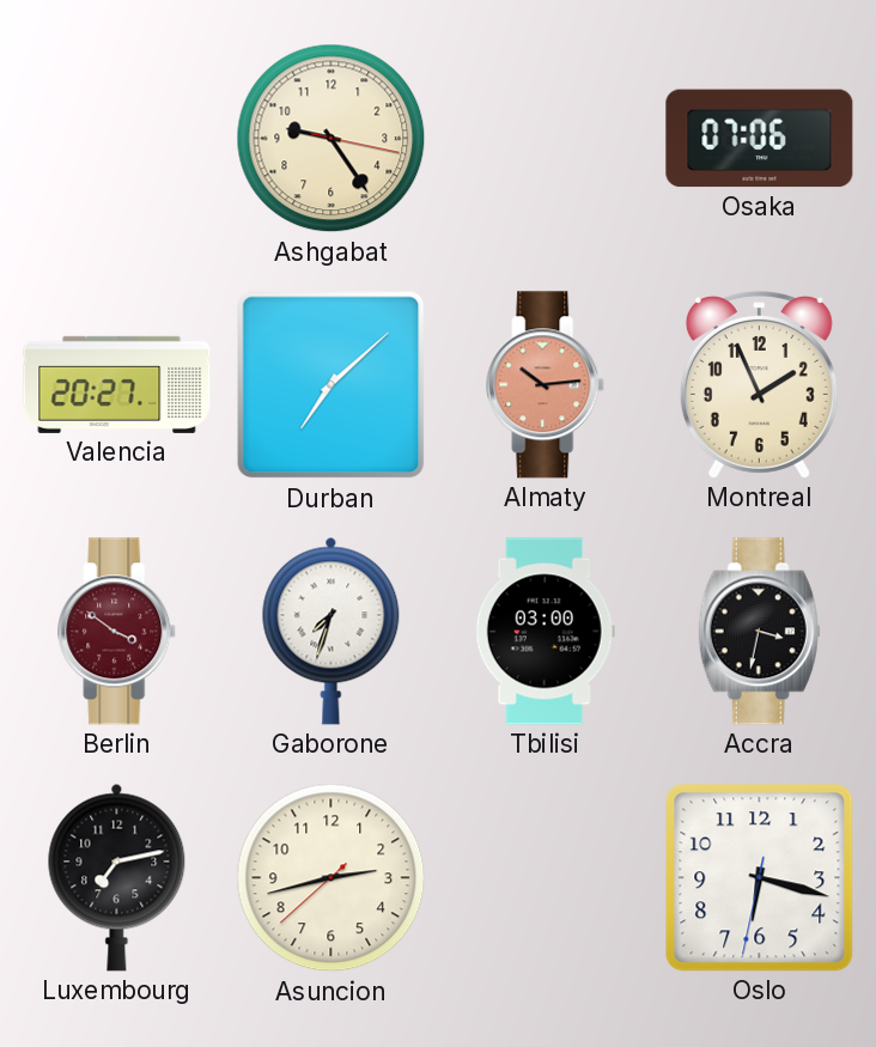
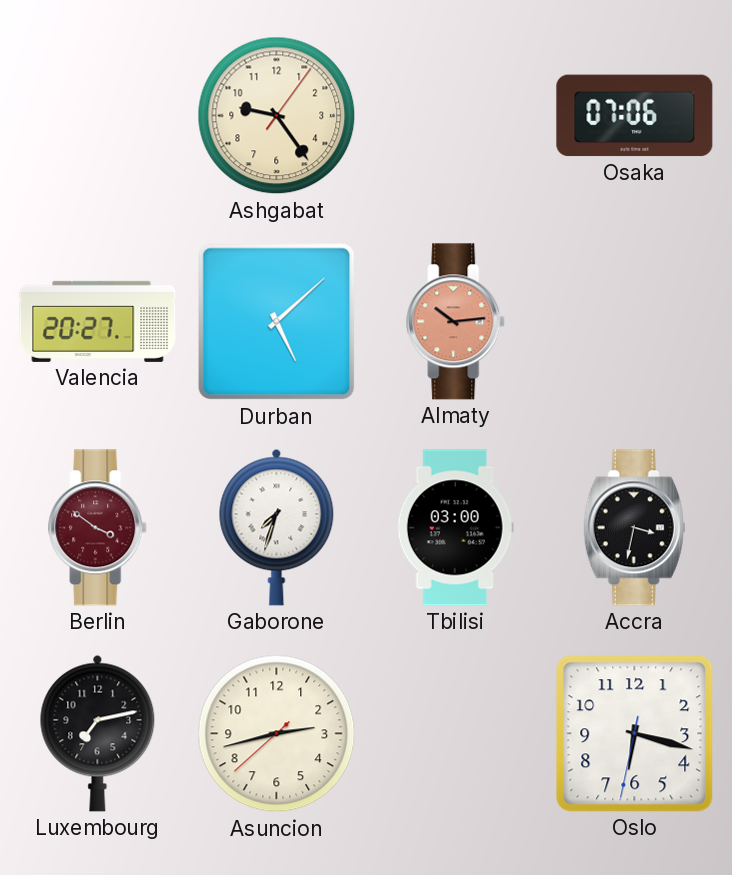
Ashgabat: 9:24:17 -> 9:24:06 (277, 116)
Durban: 7:08 -> 5:08 (277, 322)
Montreal: 1:56 -> none (759, 385)
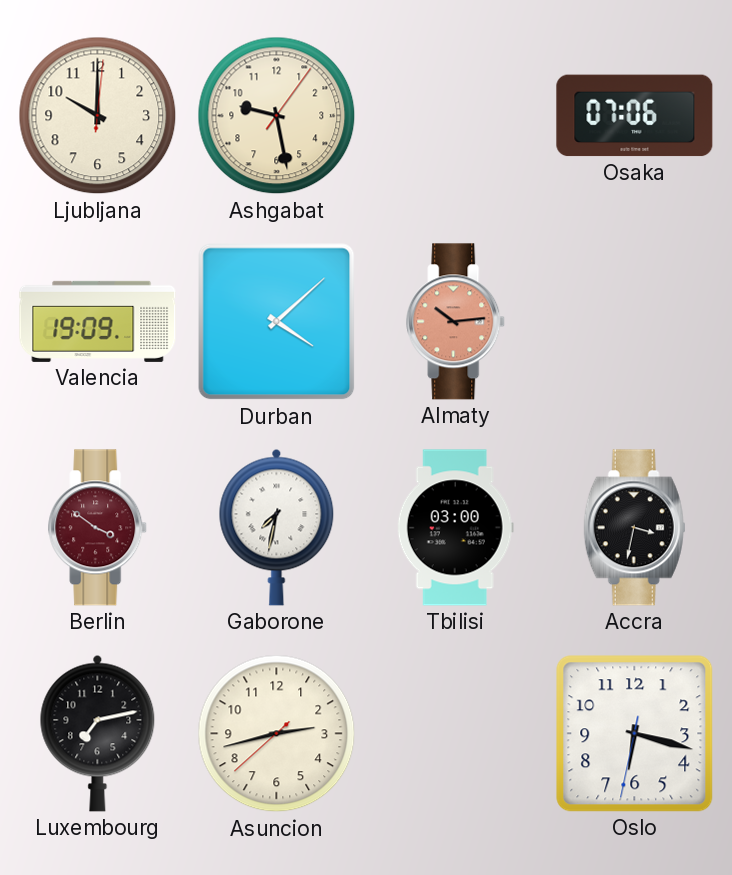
Ljubljana: none -> 10:00 (98, 116)
Ashgabat: 9:24 -> 9:28 (277, 116)
Valencia: 20:27 -> 19:09 (98, 321)
Durban: 5:08 -> 4:08 (277, 322)
Gaborone: 7:33 -> 7:32 (277, 527)
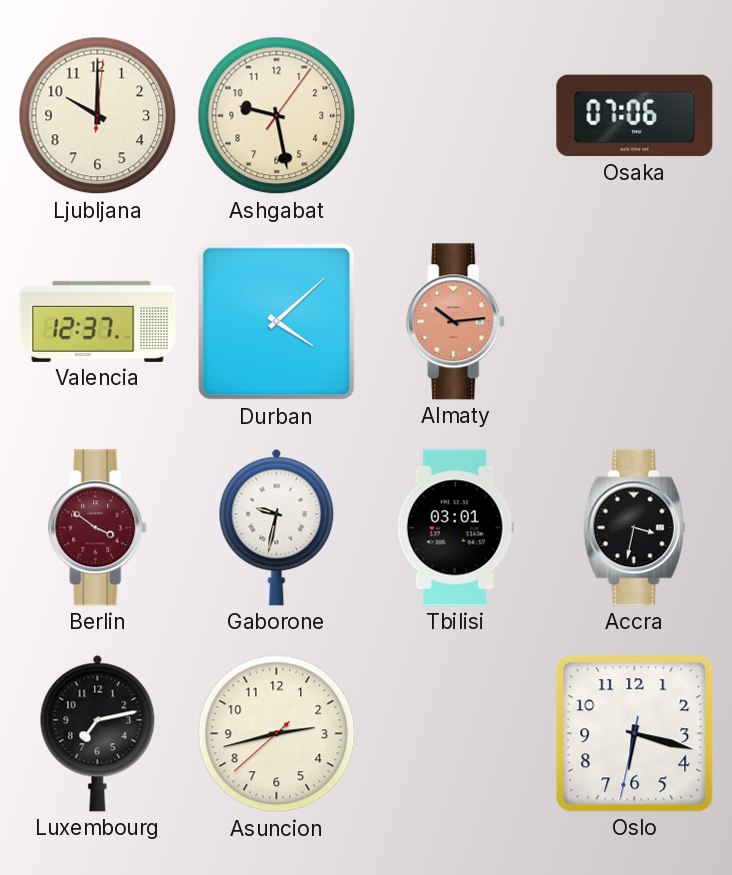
Valencia: 19:09 -> 12:37 (98, 321)
Gaborone: 7:32 -> 9:32 (277, 527)
Tbilisi: 03:00 -> 03:01 (455, 528)
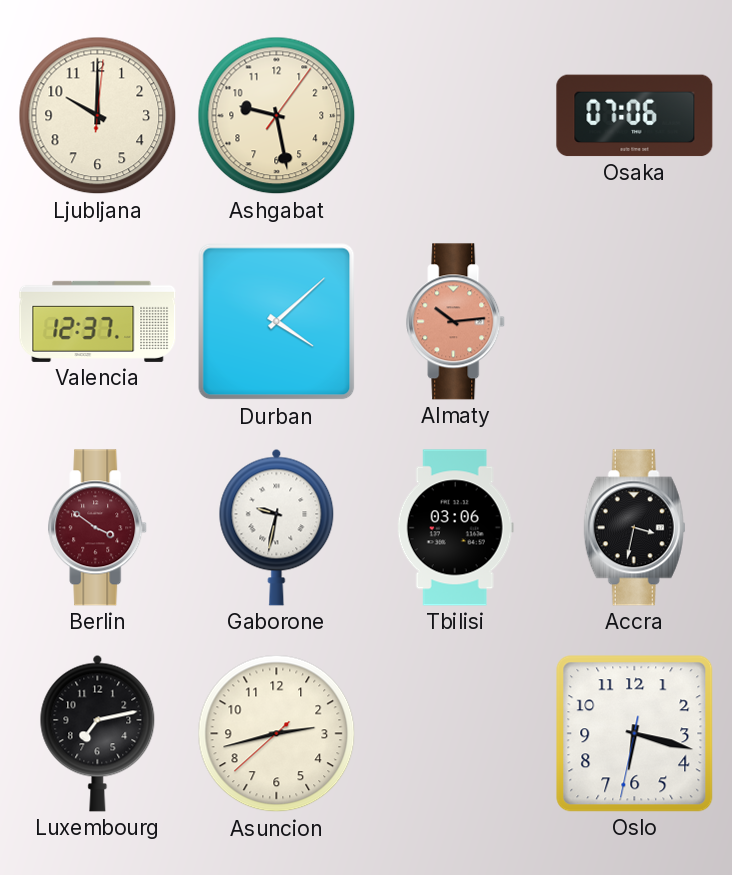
Tbilisi: 03:01 -> 03:06 (455, 528)
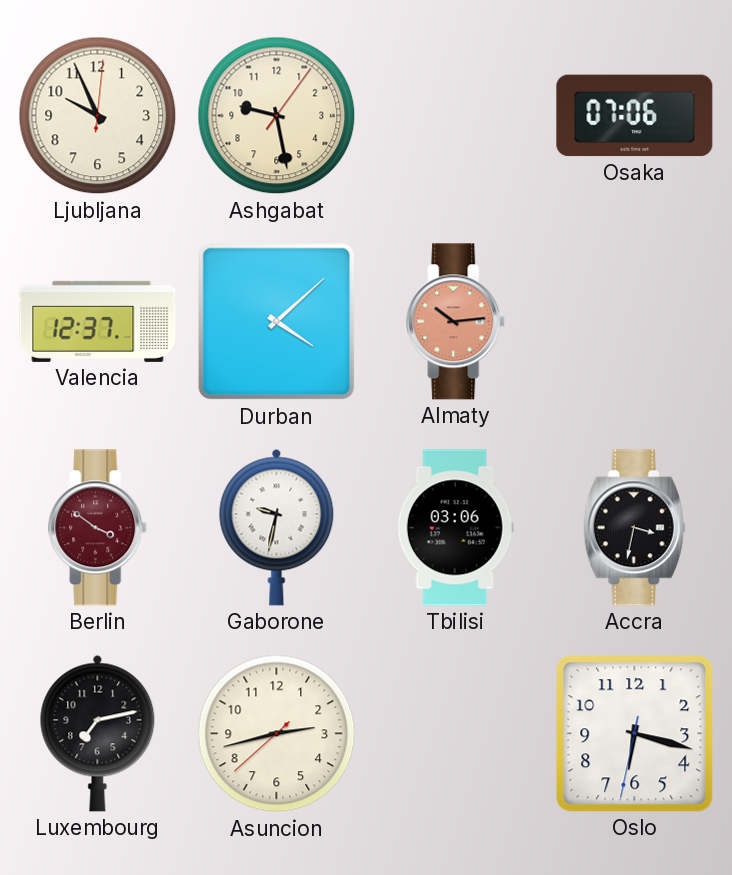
Ljubljana: 10:00 -> 9:56 (98, 116)
